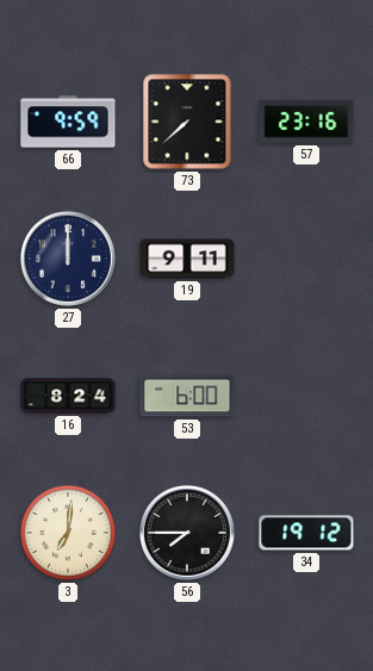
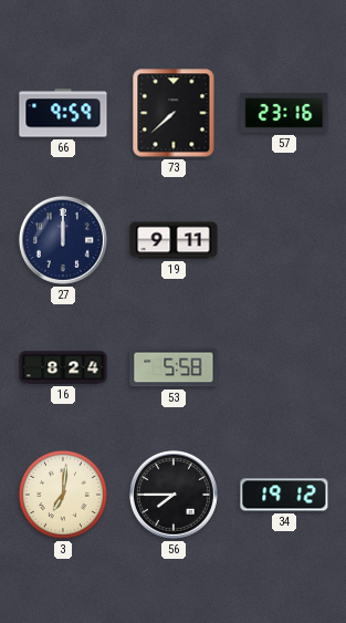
53: 6:00 -> 5:58 (174, 367)
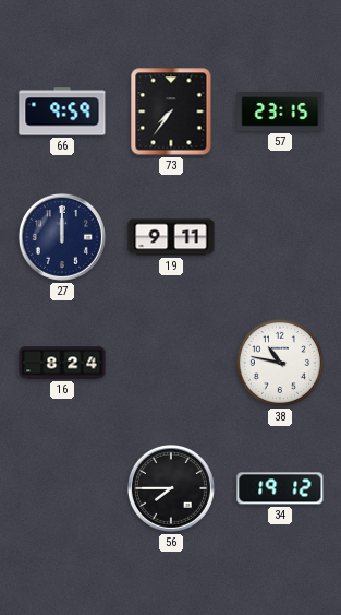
73: 7:38 -> 7:36 (171, 111)
57: 23:16 -> 23:15 (280, 113)
53: 5:58 -> none (174, 367)
38: none -> 10:47 (280, 363)
3: 7:01 -> none (63, 495)
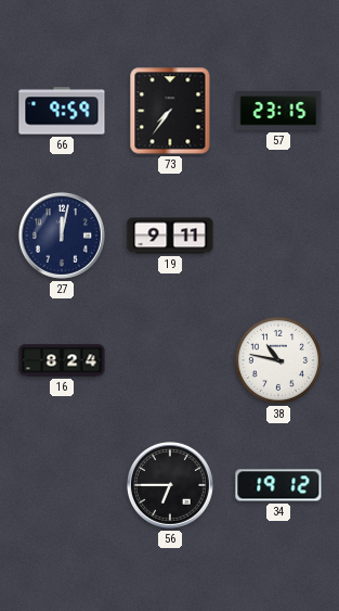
27: 12:00 -> 12:02 (62, 236)
56: 7:45 -> 6:45 (170, 485)
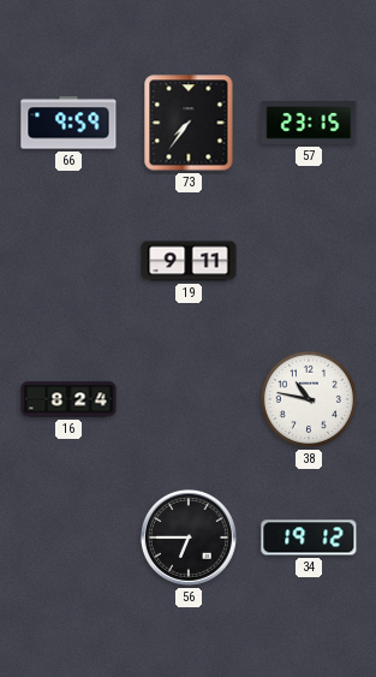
27: 12:02 -> none (62, 236)
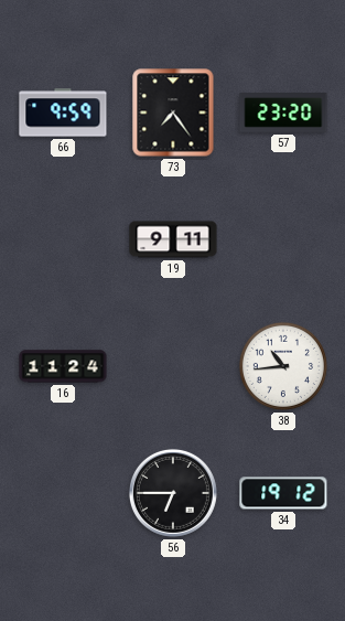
73: 7:36 -> 7:24 (173, 113)
57: 23:15 -> 23:20 (283, 114)
16: 8:24 -> 11:24 (63, 366)
38: 10:47 -> 10:44 (283, 366)
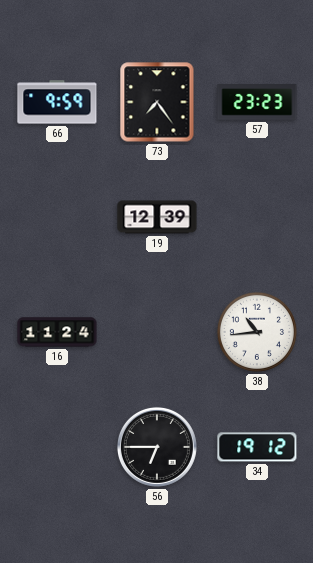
57: 23:20 -> 23:23 (257, 103)
19: 9:11 -> 12:39 (157, 217)
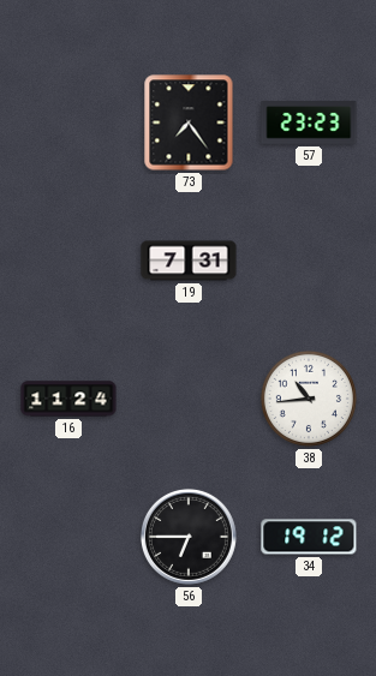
66: 9:59 -> none (57, 102)
19: 12:39 -> 7:31 (189, 261)
